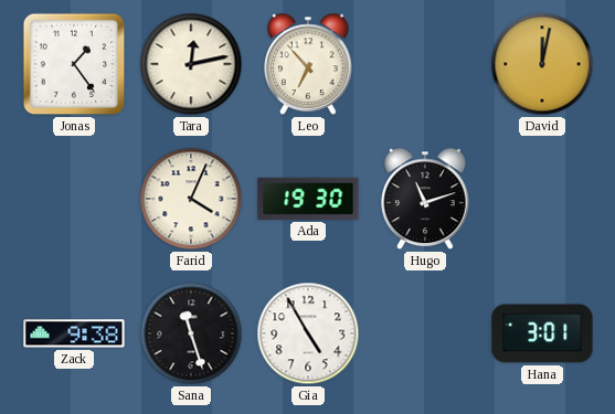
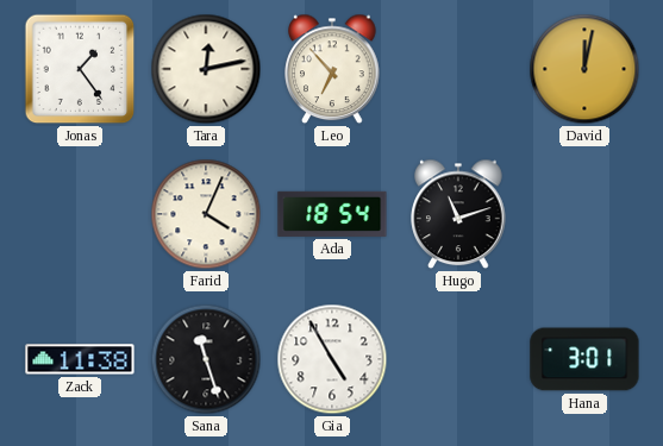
Ada: 19:30 -> 18:54 (332, 214)
Zack: 9:38 -> 11:38 (80, 359)
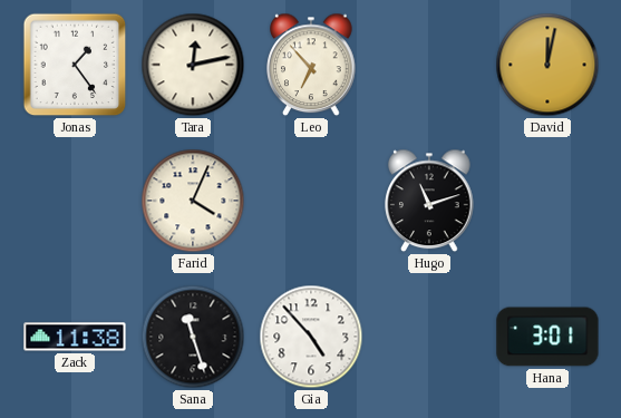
Ada: 18:54 -> none (332, 214)
Gia: 4:55 -> 4:53 (311, 337)
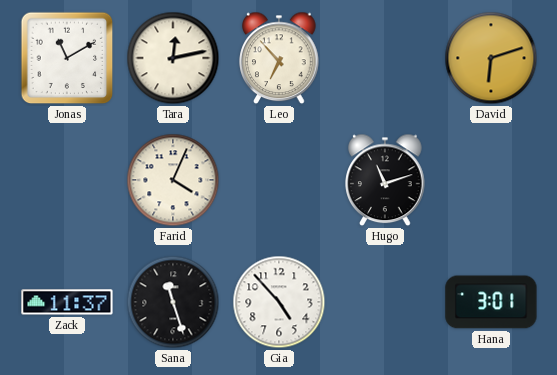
Jonas: 1:24 -> 11:10 (67, 58)
David: 12:02 -> 6:12 (491, 58)
Zack: 11:38 -> 11:37 (67, 302)
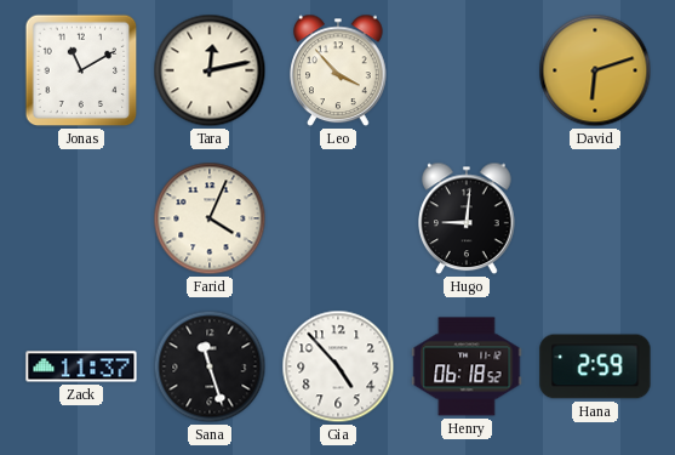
Leo: 6:53 -> 3:53 (338, 70)
Hugo: 11:12 -> 9:01 (467, 218)
Henry: none -> 06:18 (467, 366)
Hana: 3:01 -> 2:59 (595, 366)
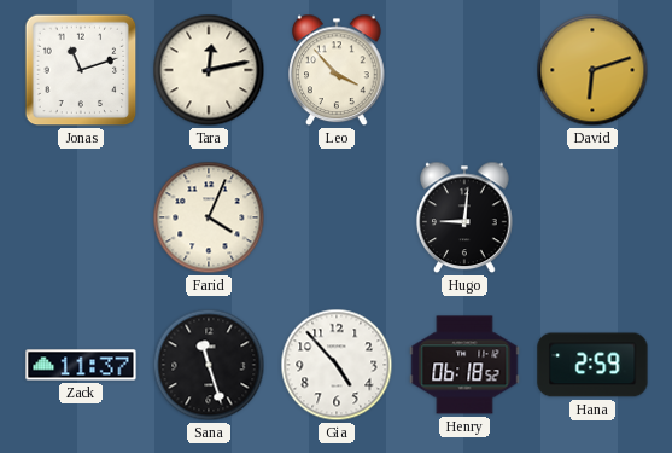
Jonas: 11:10 -> 11:12 (81, 70)
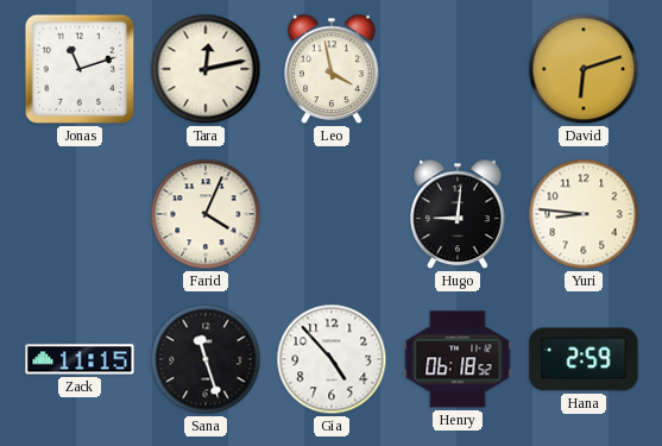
Leo: 3:53 -> 3:58 (332, 69)
Yuri: none -> 8:46 (584, 214)
Zack: 11:37 -> 11:15 (80, 359)
